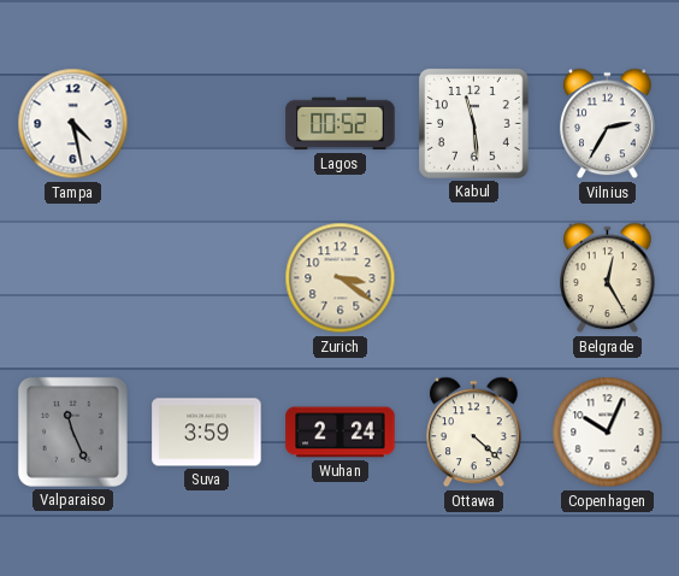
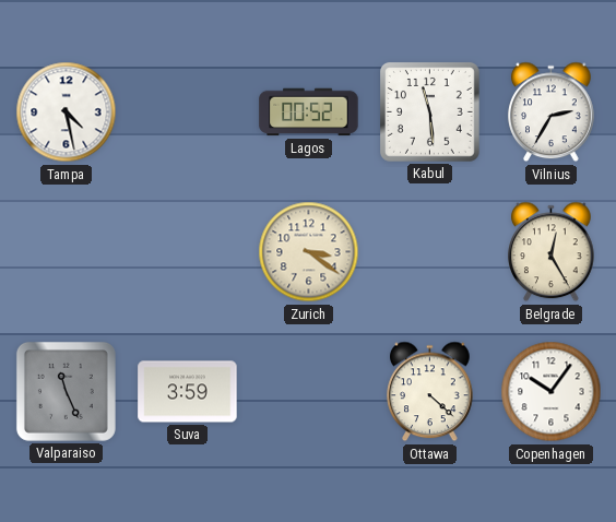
Wuhan: 2:24 -> none (341, 433)
Copenhagen: 10:04 -> 10:06 (552, 392)
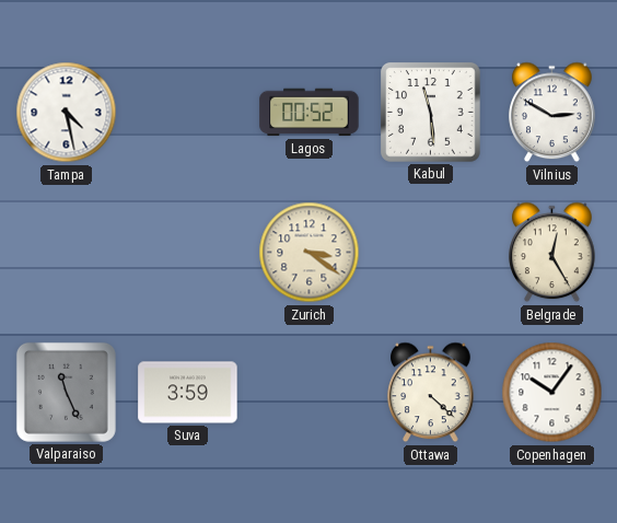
Vilnius: 2:35 -> 2:50 (552, 113)
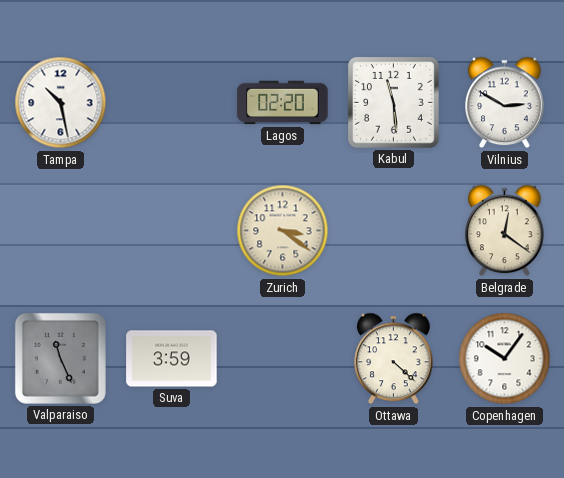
Tampa: 4:28 -> 10:28 (61, 103)
Lagos: 00:52 -> 02:20 (283, 103)
Belgrade: 12:25 -> 12:21 (505, 231)
